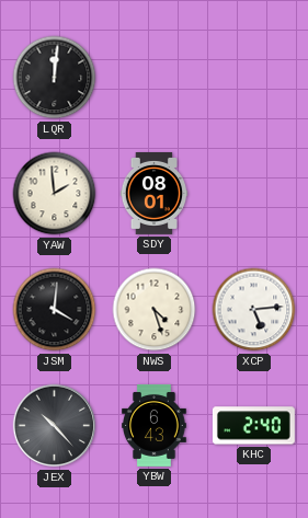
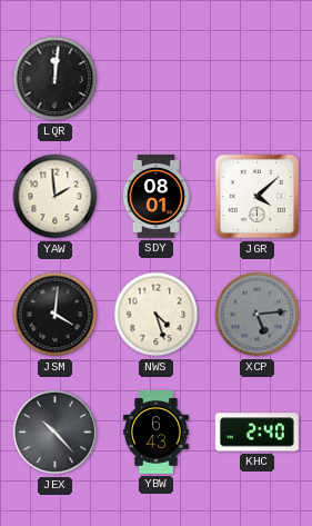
JGR: none -> 4:08 (258, 197)
XCP dial: white -> grey (258, 315)
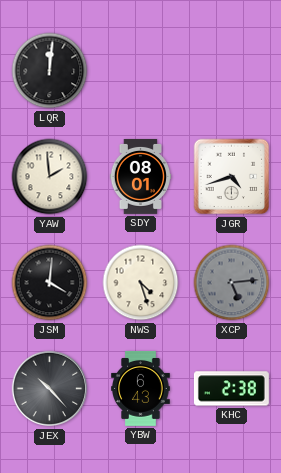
JGR: 4:08 -> 4:42 (232, 177)
KHC: 2:40 -> 2:38 (231, 389)
